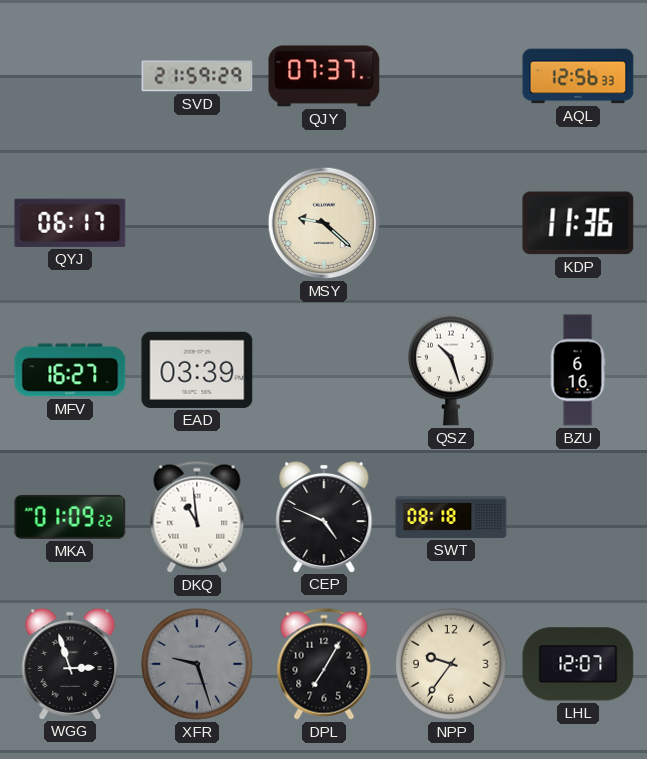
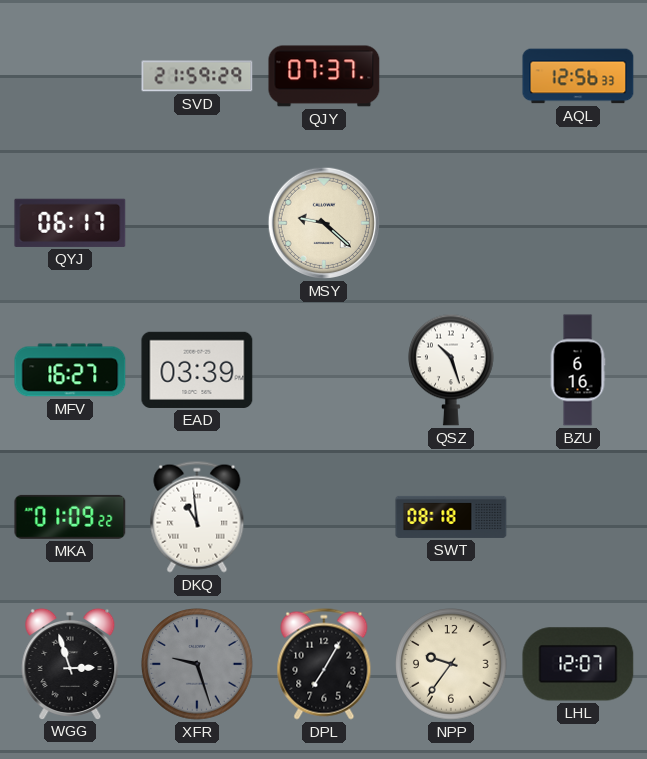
KDP: 11:36 -> none (578, 223)
CEP: 4:49 -> none (324, 516)
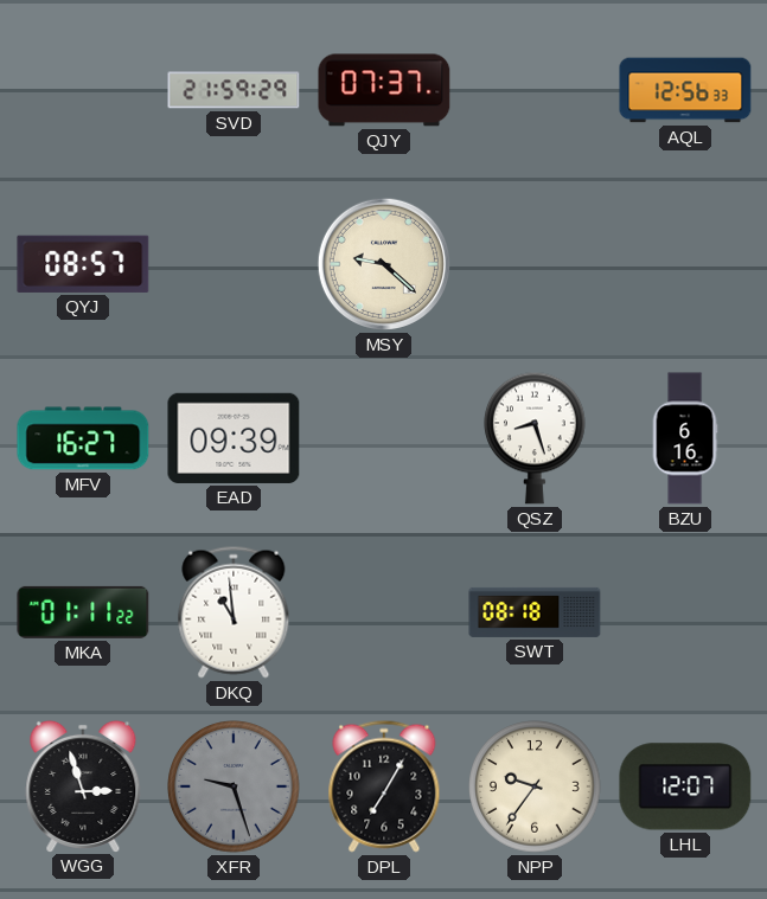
QYJ: 06:17 -> 08:57 (83, 264)
EAD: 03:39 -> 09:39 (234, 438)
QSZ: 10:27 -> 8:27 (536, 438)
MKA: 01:09 -> 01:11 (83, 612)
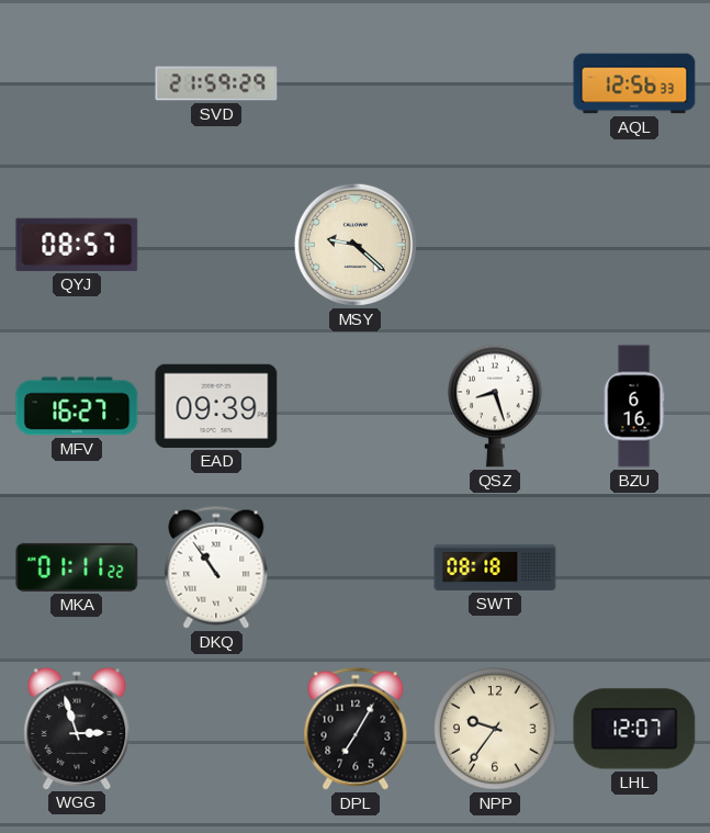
QJY: 07:37 -> none (384, 90)
DKQ: 10:59 -> 10:54 (216, 567)
XFR: 9:27 -> none (234, 786)
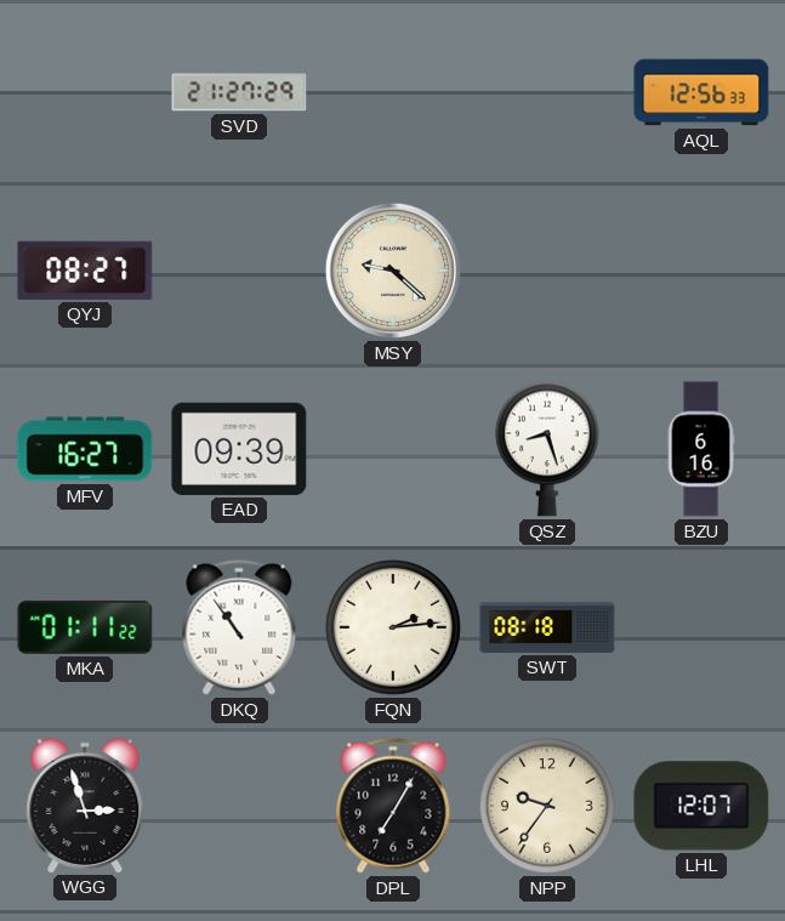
SVD: 21:59 -> 21:27 (239, 92)
QYJ: 08:57 -> 08:27 (85, 271)
FQN: none -> 2:14 (393, 627)
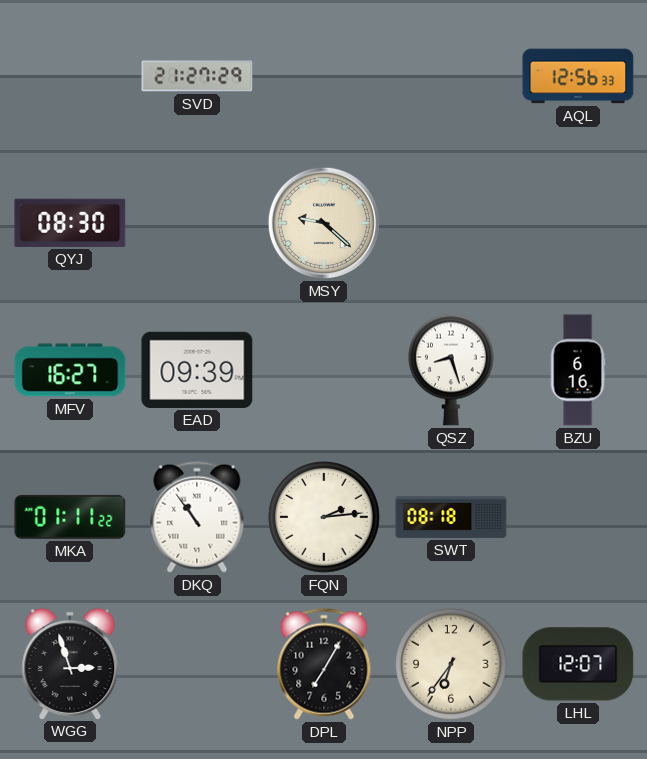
QYJ: 08:27 -> 08:30 (70, 223)
NPP: 9:36 -> 6:36 (451, 664)
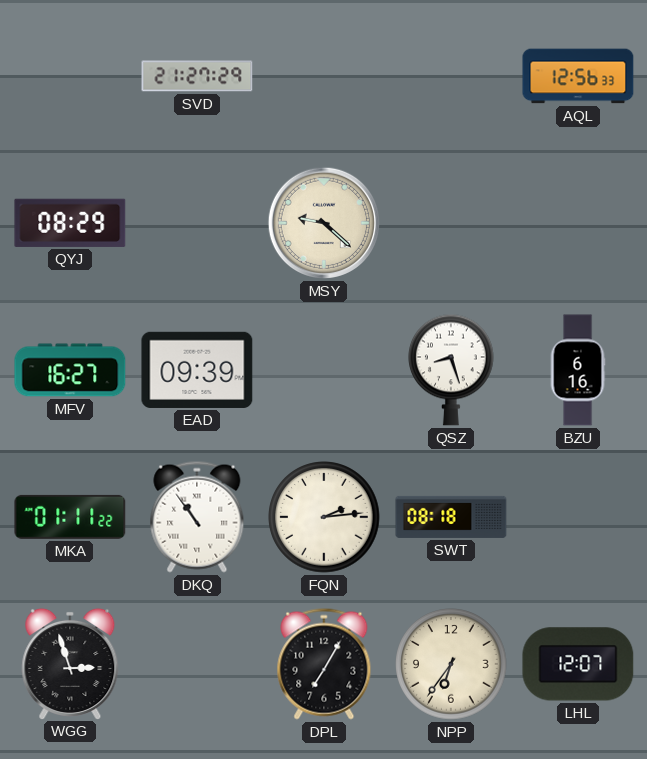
QYJ: 08:30 -> 08:29 (70, 223)
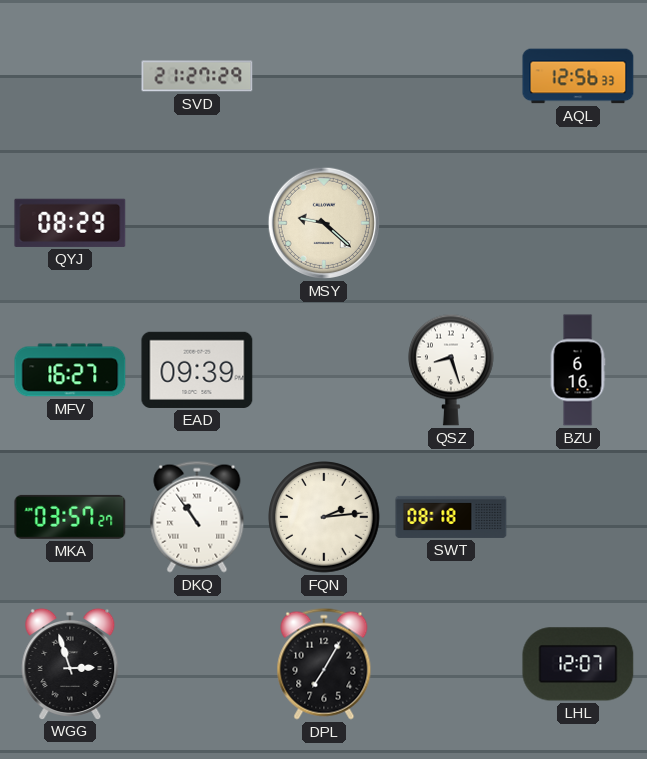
MKA: 01:11 -> 03:57 (70, 517)
NPP: 6:36 -> none (451, 664)
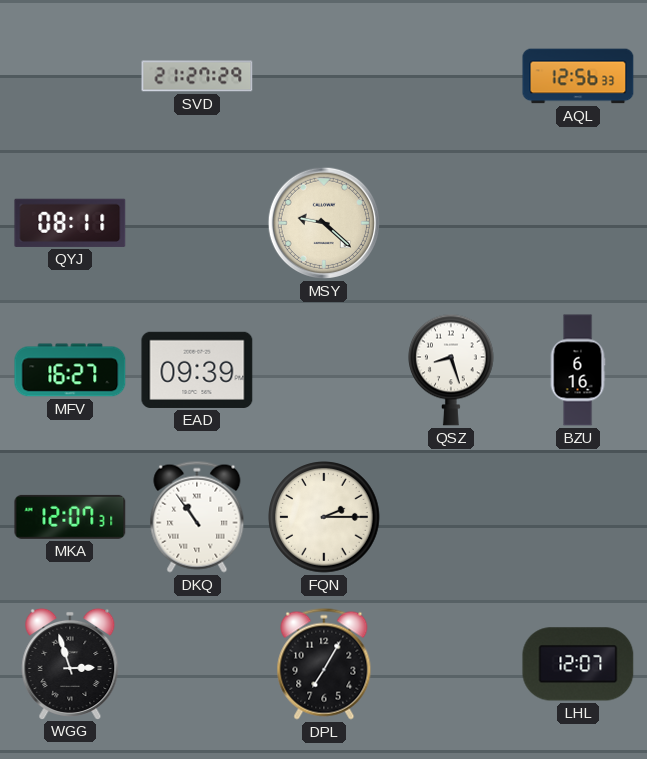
QYJ: 08:29 -> 08:11 (70, 223)
MKA: 03:57 -> 12:07 (70, 517)
FQN: 2:14 -> 2:15 (324, 517)
SWT: 08:18 -> none (451, 517)
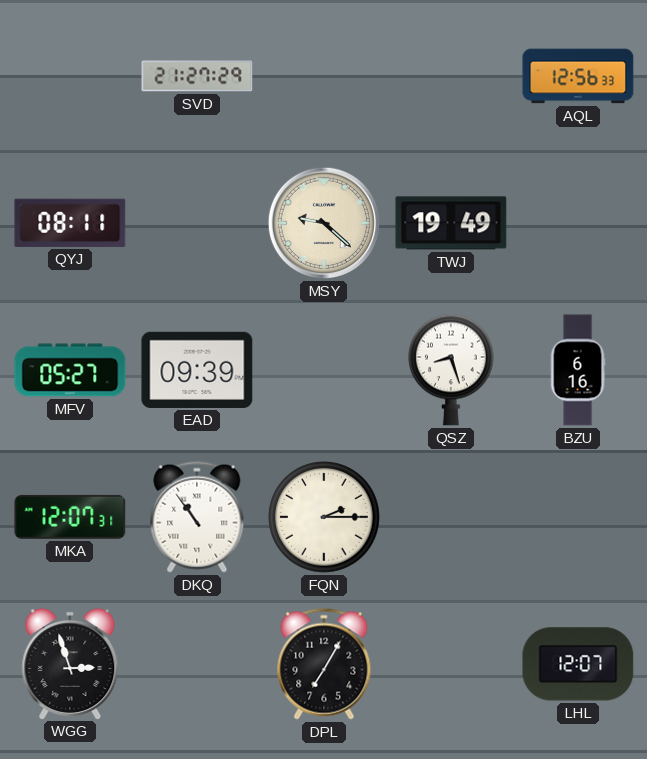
TWJ: none -> 19:49 (451, 223)
MFV: 16:27 -> 05:27 (70, 370)
